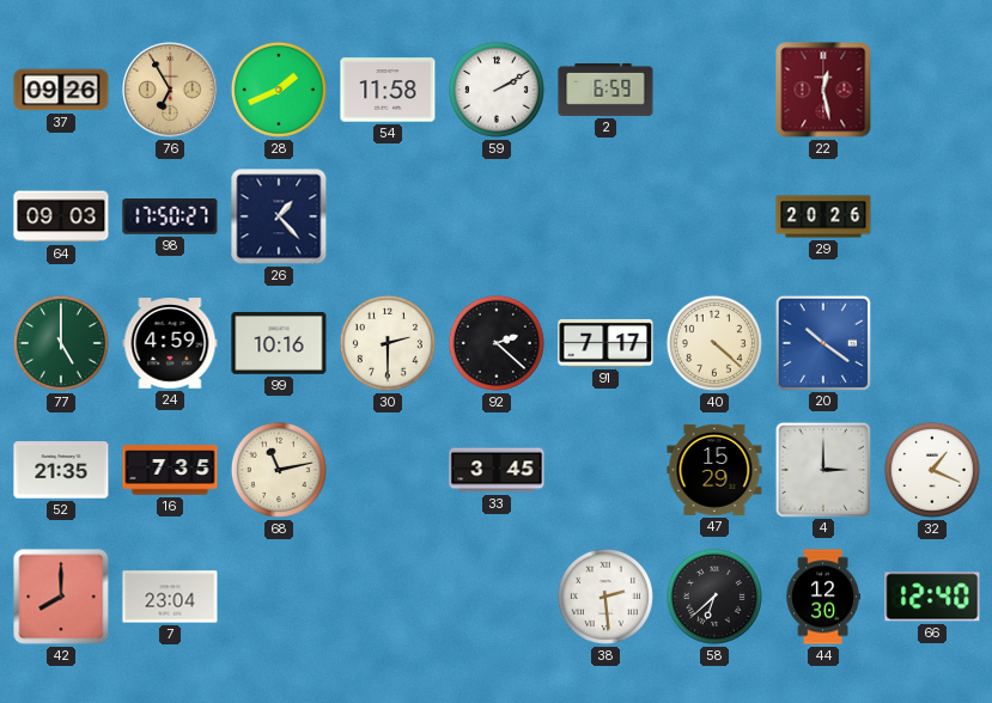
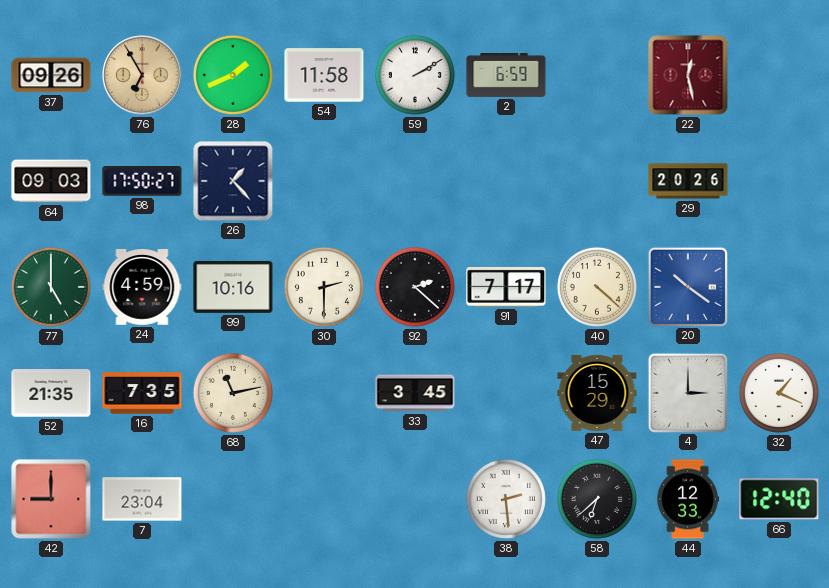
42: 8:00 -> 9:00 (51, 499)
44: 12:30 -> 12:33 (688, 499)
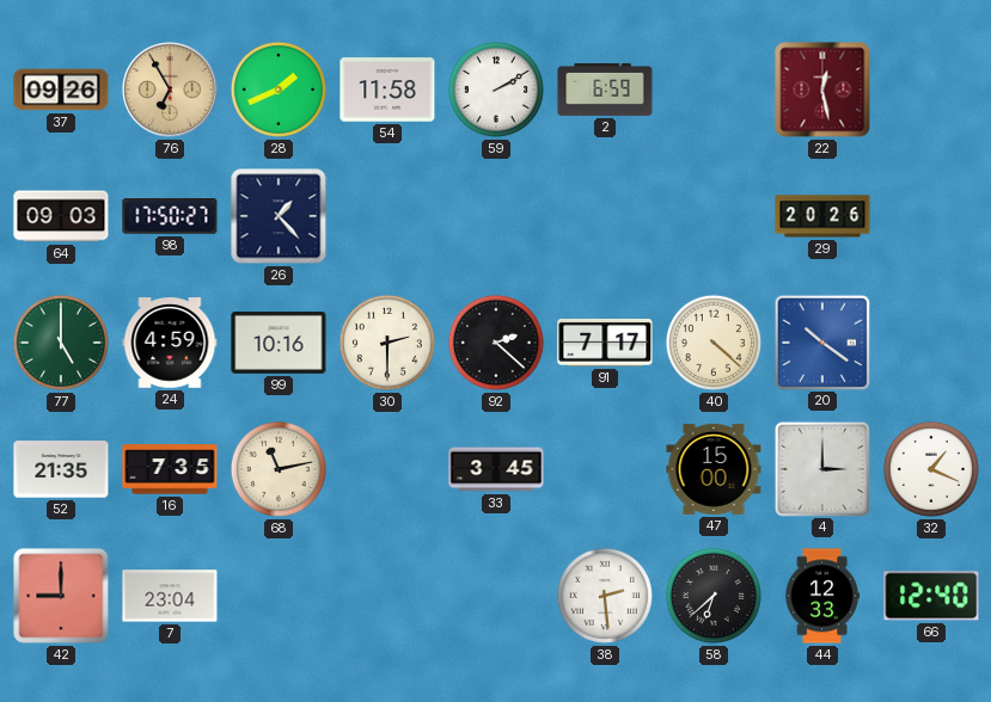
47: 15:29 -> 15:00 (714, 469)
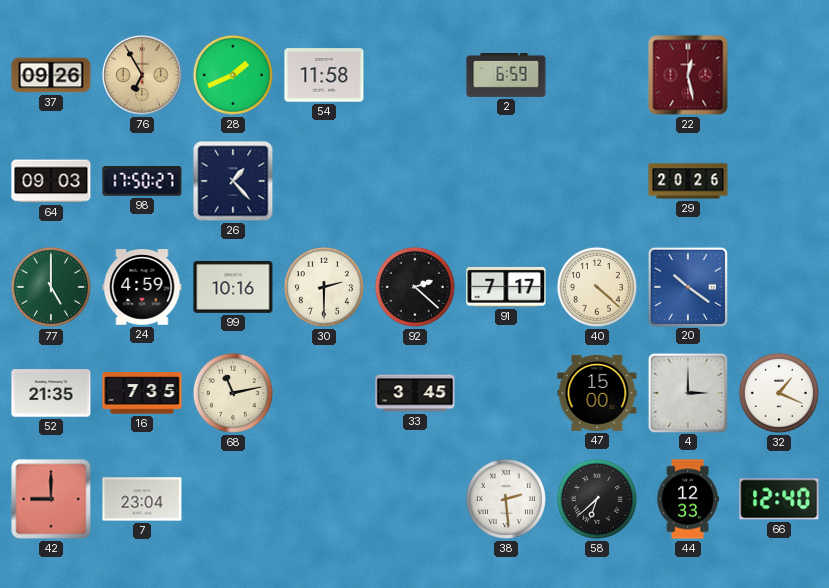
59: 2:10 -> none (496, 90)
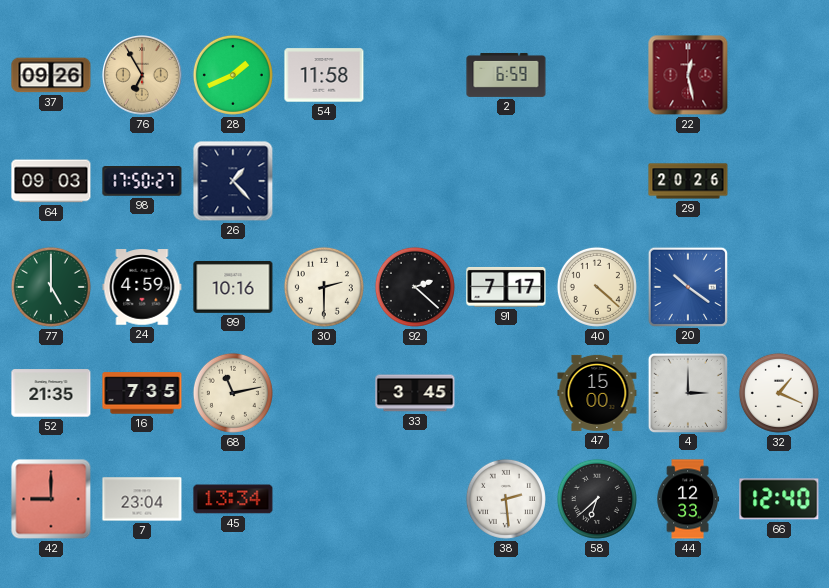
45: none -> 13:34 (233, 499)
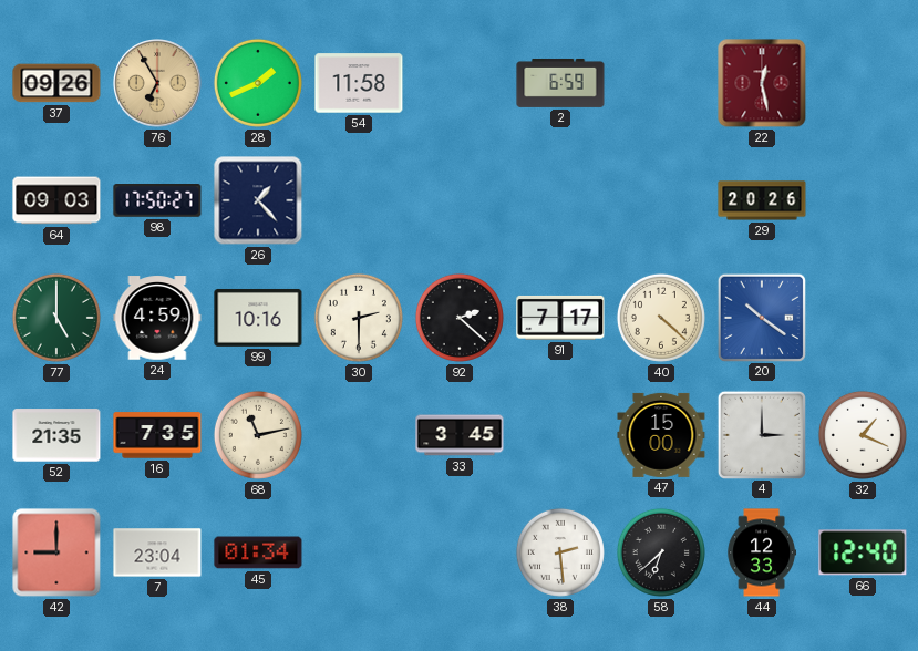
45: 13:34 -> 01:34 (258, 552)
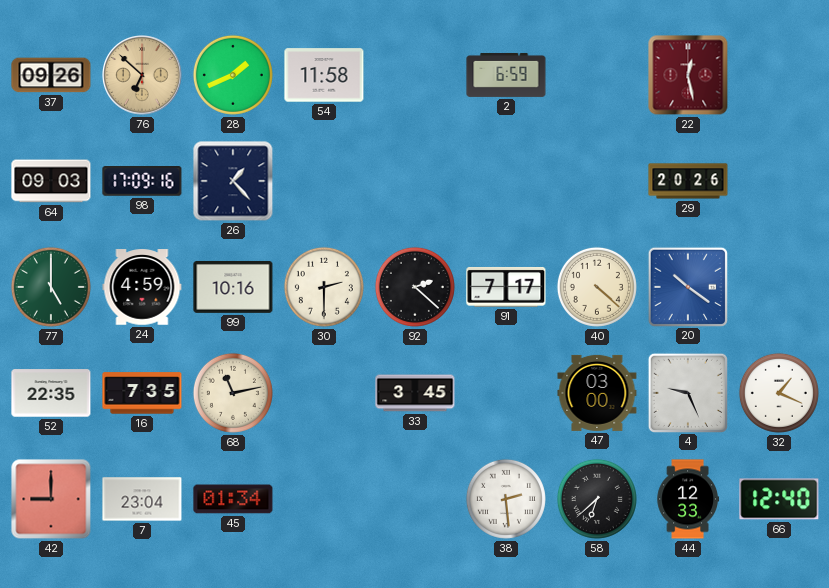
76: 6:55 -> 6:52 (142, 75)
98: 17:50 -> 17:09 (142, 182)
52: 21:35 -> 22:35 (51, 393)
47: 15:00 -> 03:00 (597, 393)
4: 3:00 -> 9:26 (687, 392)
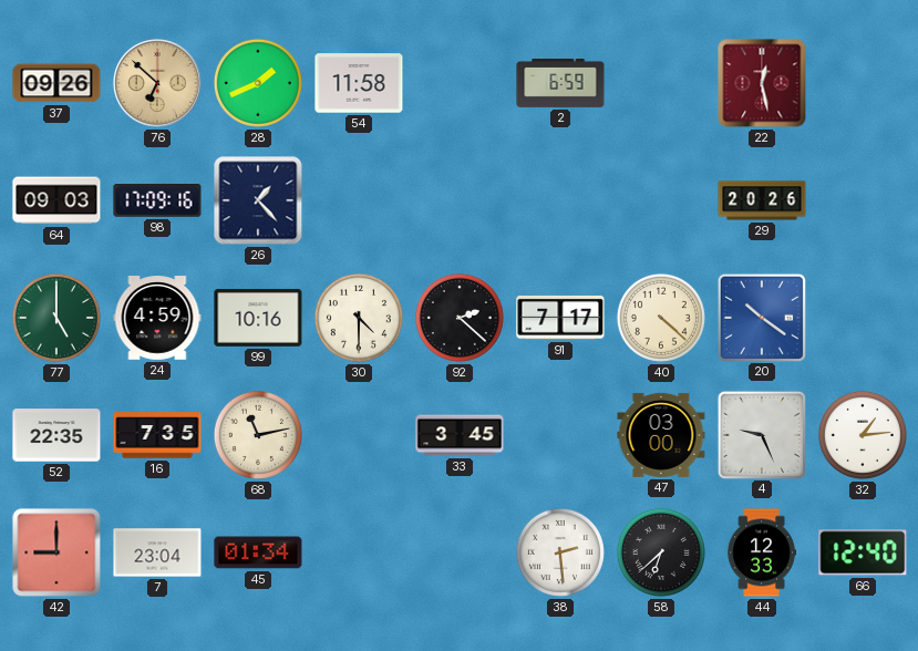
30: 2:30 -> 4:30 (359, 318)
32: 1:19 -> 1:14 (863, 435)
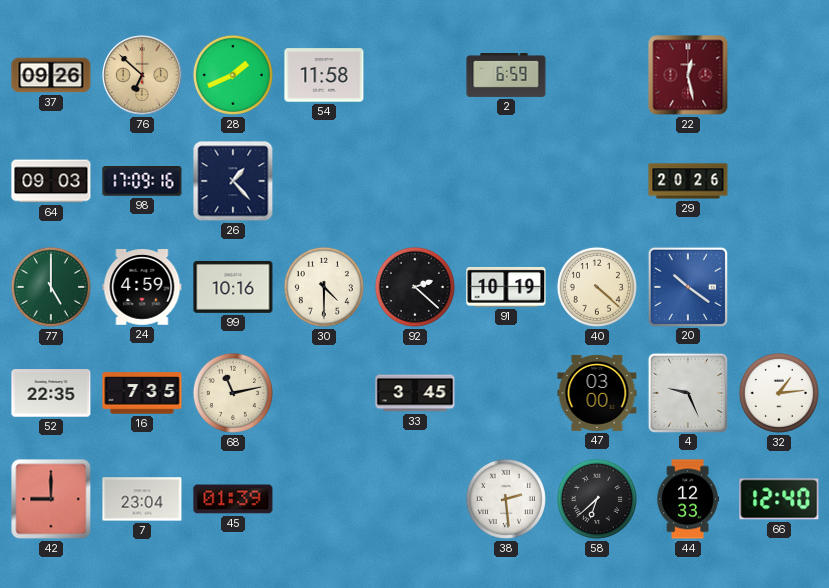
91: 7:17 -> 10:19 (506, 287)
45: 01:34 -> 01:39 (233, 499)
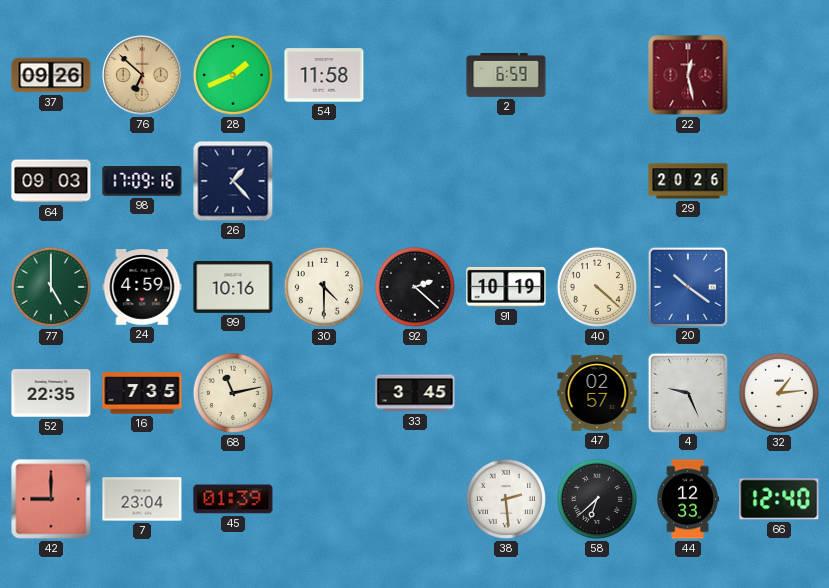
47: 03:00 -> 02:57 (597, 393)
